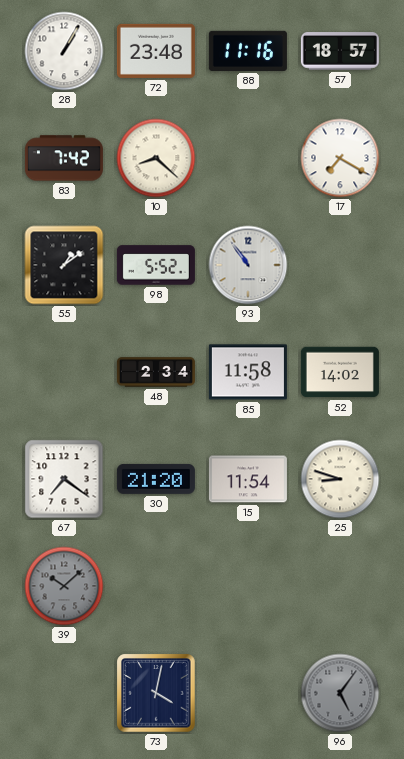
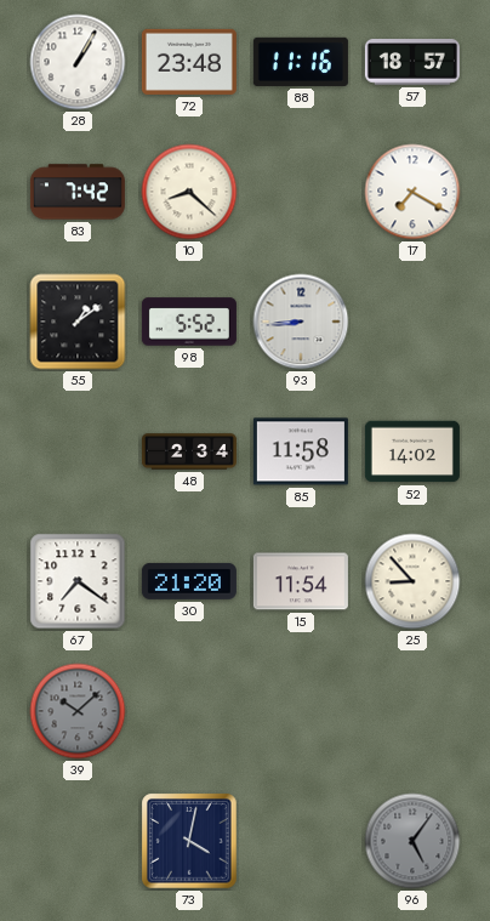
93: 10:54 -> 8:44 (301, 322)
25: 8:48 -> 8:53 (412, 581)
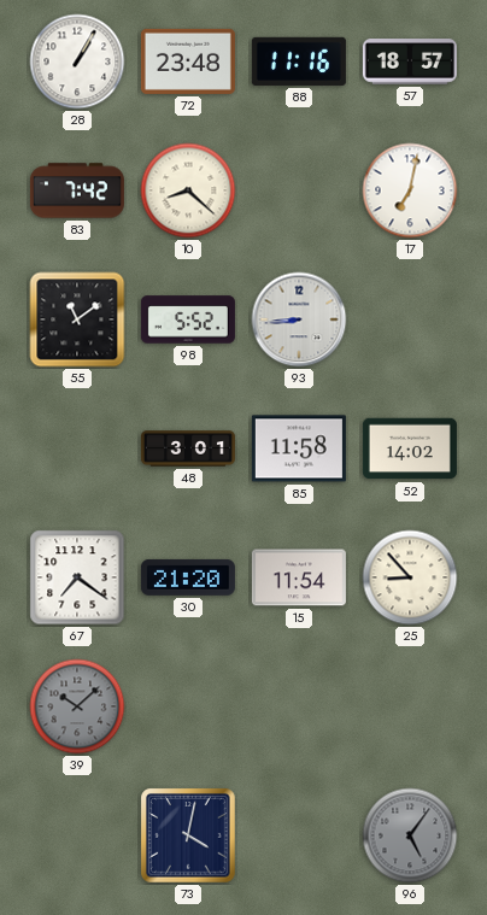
17: 7:20 -> 7:02 (410, 190)
55: 1:09 -> 11:09 (77, 319)
48: 2:34 -> 3:01 (188, 448)
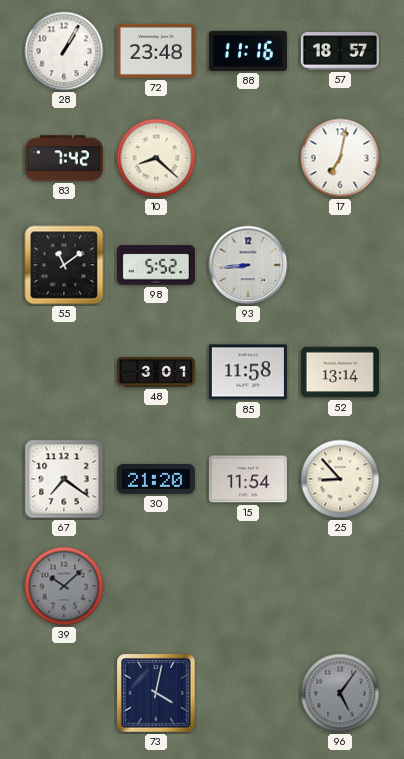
52: 14:02 -> 13:14 (340, 372)
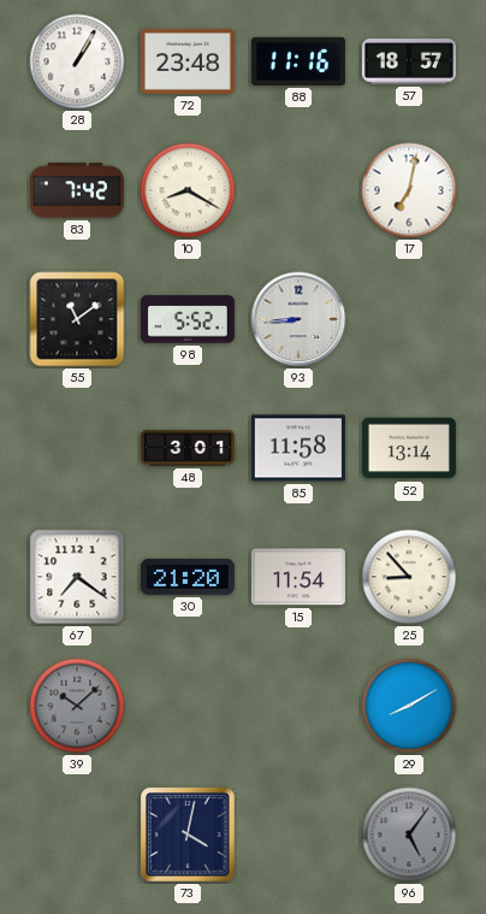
10: 8:22 -> 8:20 (188, 190)
29: none -> 8:10 (409, 706)
